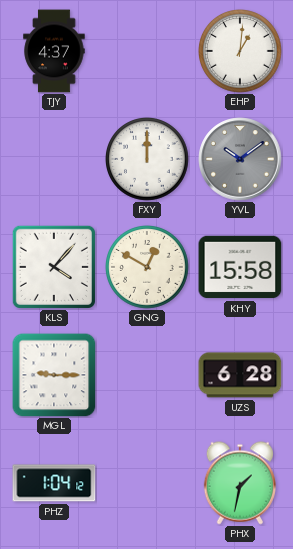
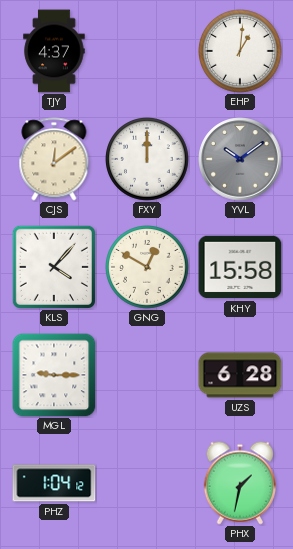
CJS: none -> 12:09 (54, 159)
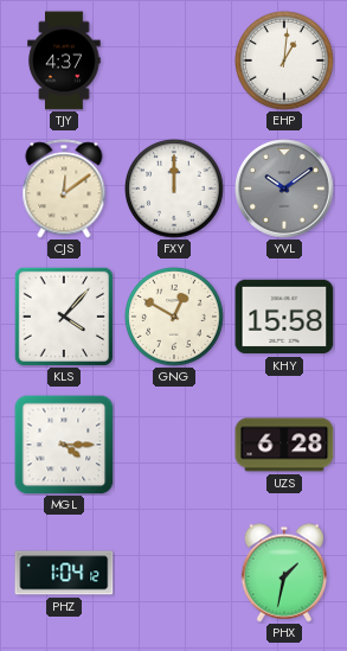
MGL: 9:15 -> 4:15 (64, 445)
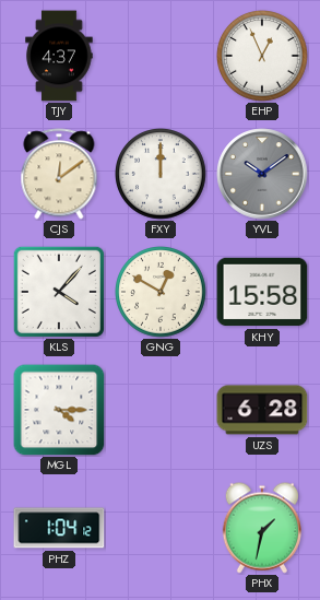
EHP: 1:01 -> 12:56 (263, 57)
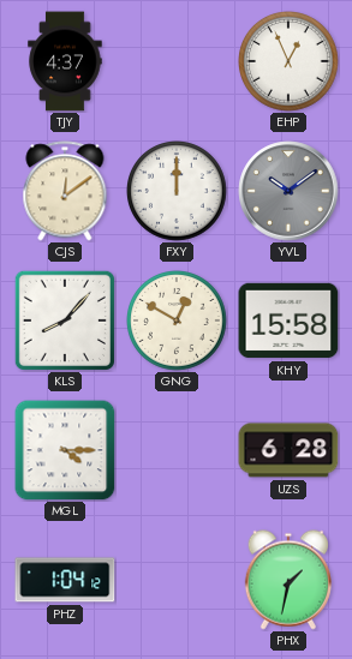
KLS: 4:07 -> 8:07 (65, 320)
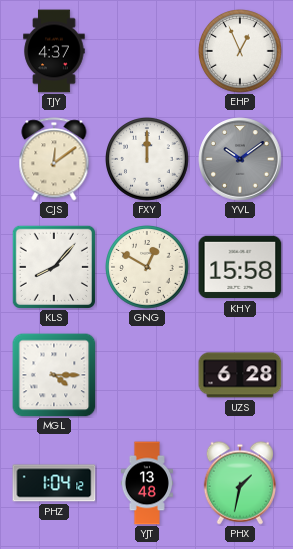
YJT: none -> 13:48 (147, 483)
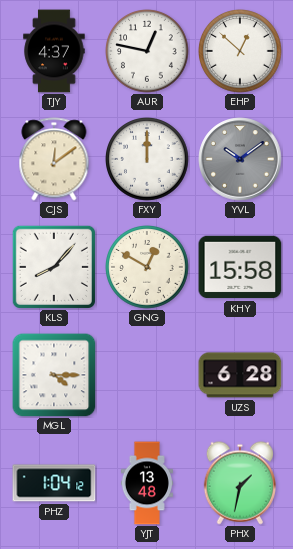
AUR: none -> 12:47 (148, 52)
EHP: 12:56 -> 12:52 (241, 52)
